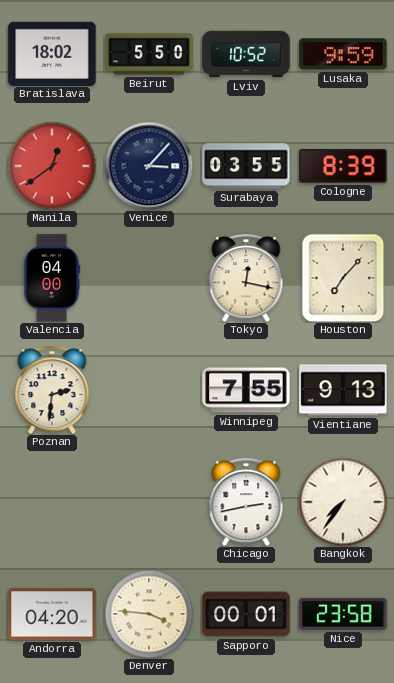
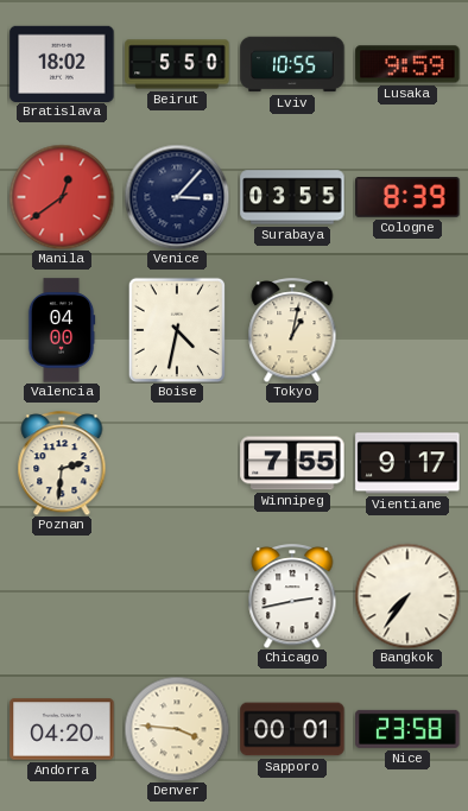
Lviv: 10:52 -> 10:55 (292, 64)
Boise: none -> 4:32 (177, 329)
Tokyo: 12:17 -> 1:02 (292, 330)
Houston: 7:07 -> none (343, 278)
Vientiane: 9:13 -> 9:17 (407, 463)
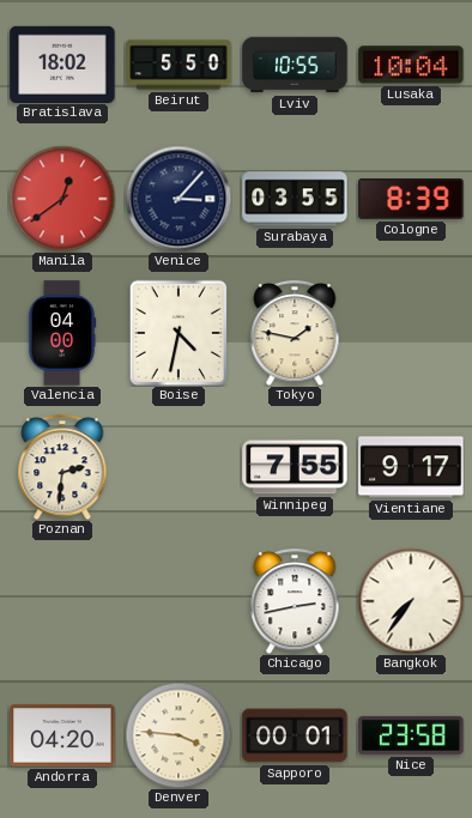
Lusaka: 9:59 -> 10:04 (411, 65)
Tokyo: 1:02 -> 1:47 (295, 333)
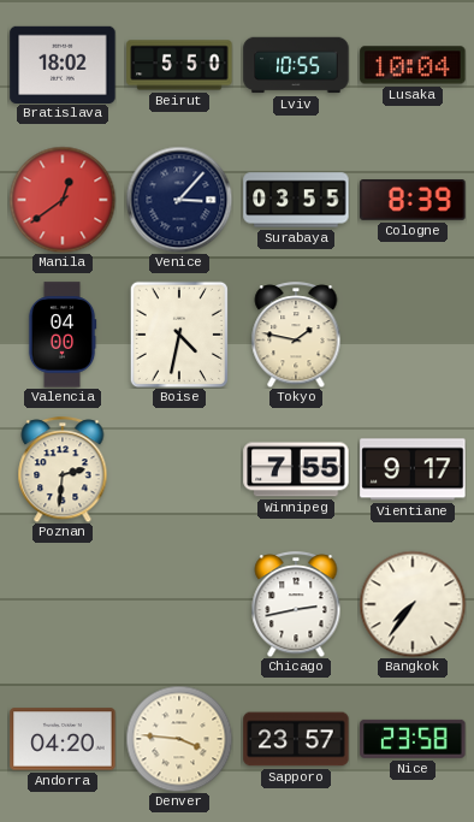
Sapporo: 00:01 -> 23:57 (296, 739)
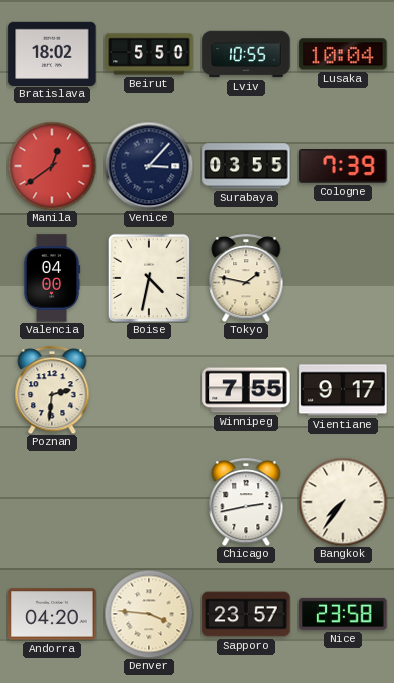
Cologne: 8:39 -> 7:39 (343, 166)
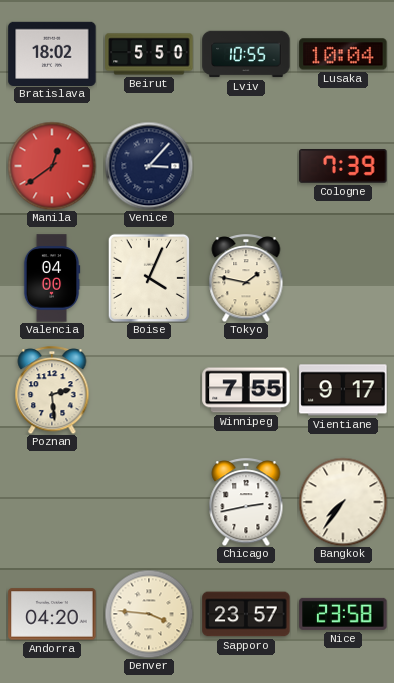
Surabaya: 03:55 -> none (246, 166)
Boise: 4:32 -> 4:04 (149, 277)
Poznan: 2:31 -> 2:29 (52, 390)
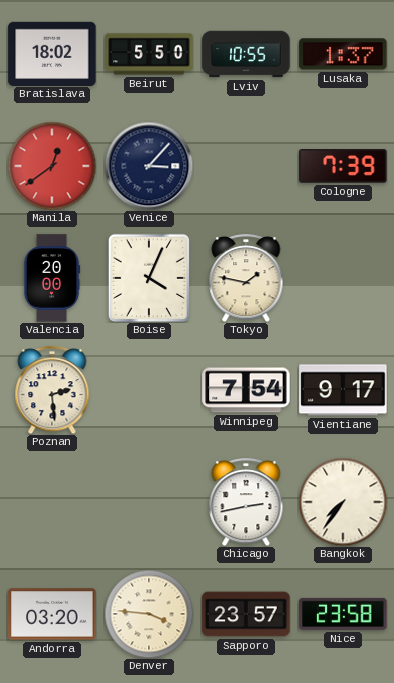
Lusaka: 10:04 -> 1:37 (343, 54)
Valencia: 04:00 -> 20:00 (52, 278)
Winnipeg: 7:55 -> 7:54 (246, 390)
Andorra: 04:20 -> 03:20 (52, 614)
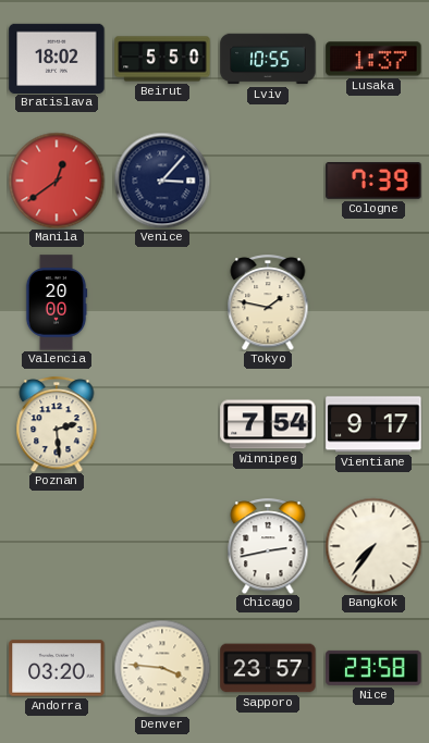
Boise: 4:04 -> none (149, 277)
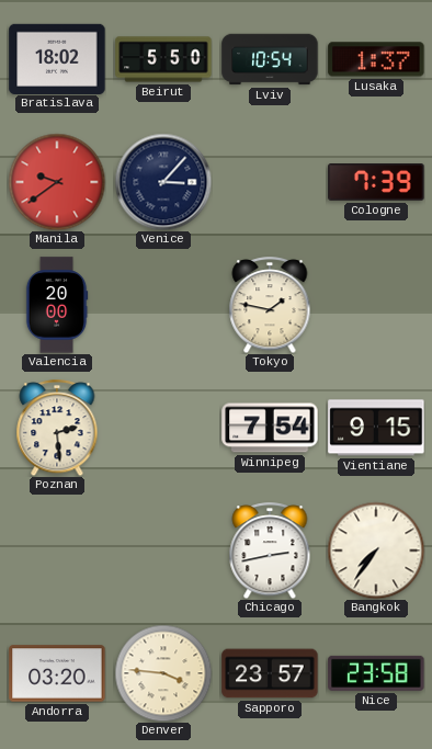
Lviv: 10:55 -> 10:54 (270, 59)
Manila: 12:39 -> 9:39 (57, 182)
Vientiane: 9:17 -> 9:15 (376, 428)
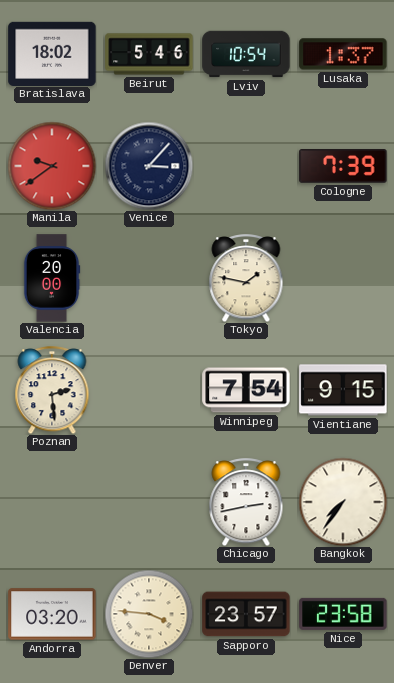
Beirut: 5:50 -> 5:46 (149, 54)
